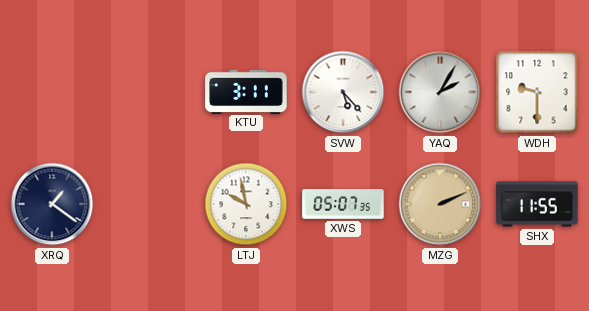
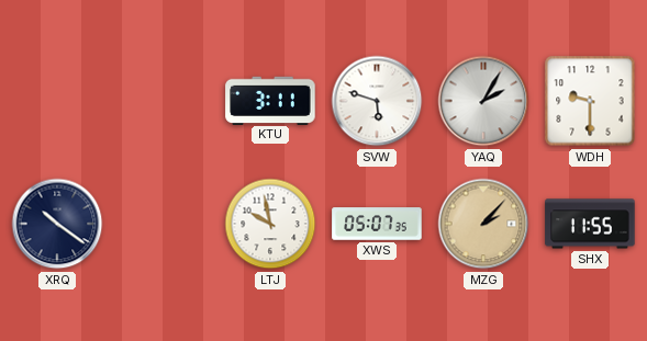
SVW: 5:23 -> 5:48 (377, 101)
XRQ: 1:21 -> 10:21 (57, 224)
MZG: 2:11 -> 2:07 (483, 224)
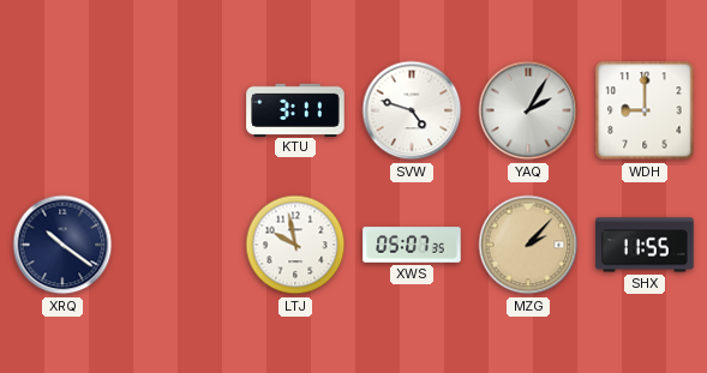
SVW: 5:48 -> 4:48 (412, 110)
WDH: 9:30 -> 9:00 (645, 110)
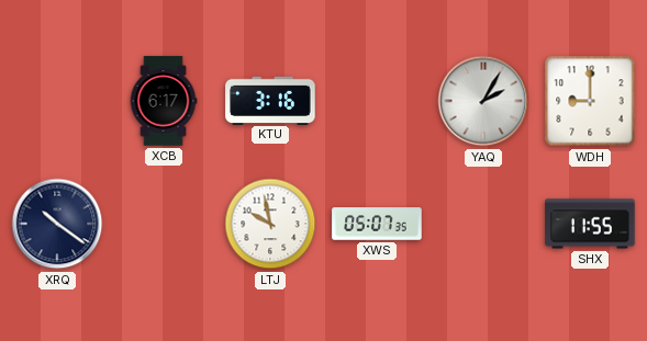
XCB: none -> 6:17 (164, 101)
KTU: 3:11 -> 3:16 (270, 100)
SVW: 4:48 -> none (412, 110)
MZG: 2:07 -> none (528, 245)
